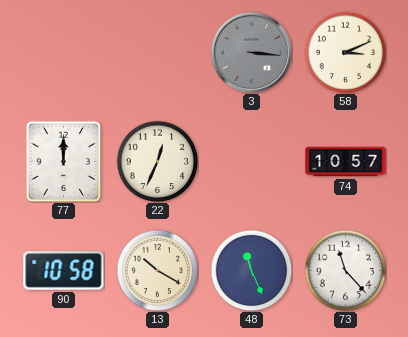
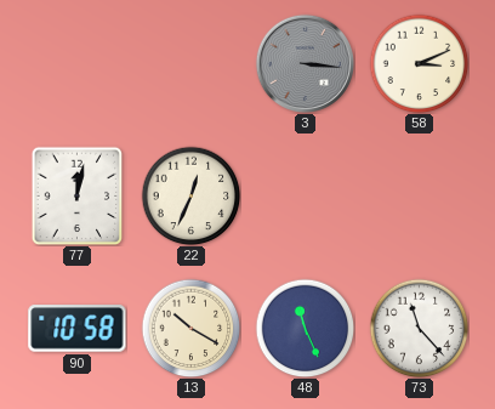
77: 12:00 -> 12:02 (78, 195)
74: 10:57 -> none (346, 162)
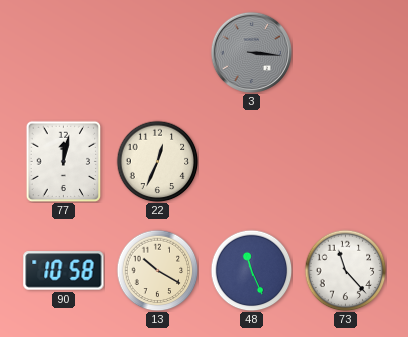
58: 3:11 -> none (419, 63)
